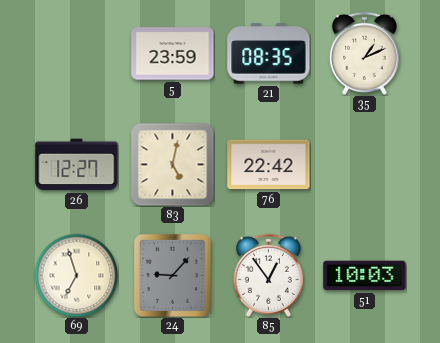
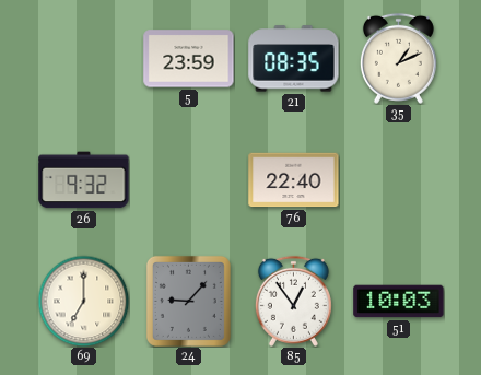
26: 12:27 -> 9:32 (84, 180)
83: 5:02 -> none (172, 164)
76: 22:42 -> 22:40 (294, 180)
69: 6:57 -> 7:00 (83, 301)
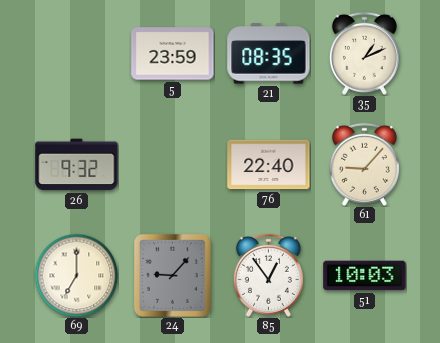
61: none -> 9:07 (364, 164)
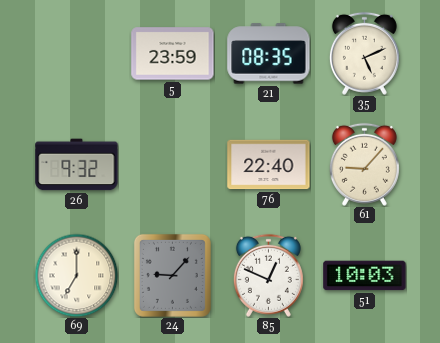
35: 1:11 -> 5:11 (364, 53)
85: 12:54 -> 12:49 (268, 275)
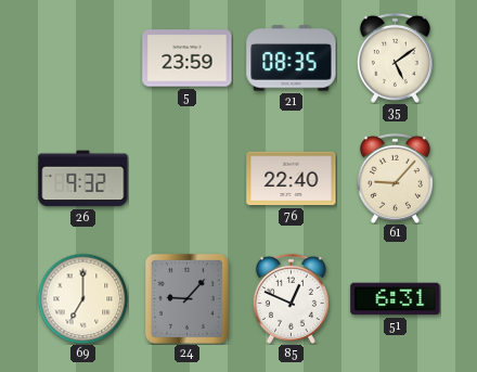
35: 5:11 -> 5:09 (395, 57)
51: 10:03 -> 6:31 (396, 299)
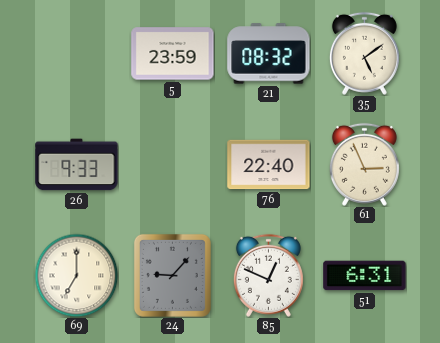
21: 08:35 -> 08:32 (269, 54)
26: 9:32 -> 9:33 (77, 165)
61: 9:07 -> 2:56 (364, 164)
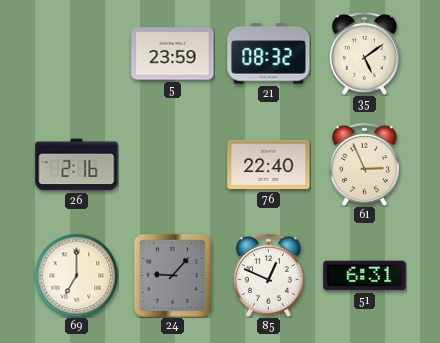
26: 9:33 -> 2:16 (77, 165)
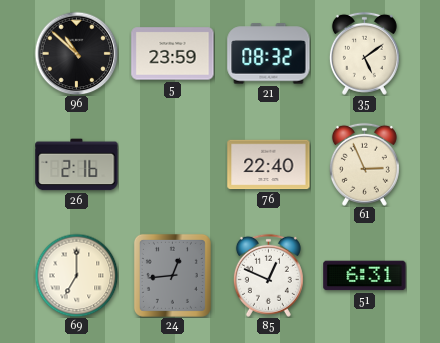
96: none -> 10:52 (76, 53)
24: 9:07 -> 12:44 (172, 275)
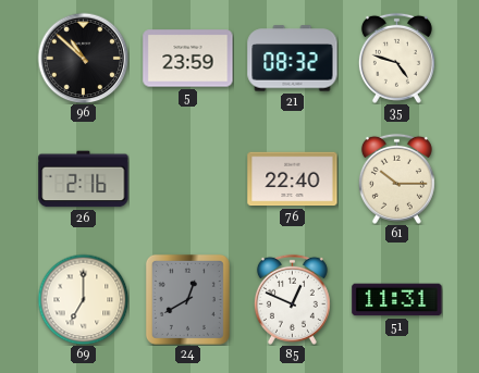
35: 5:09 -> 4:48 (396, 58)
61: 2:56 -> 10:15 (396, 178)
24: 12:44 -> 12:40 (187, 299)
51: 6:31 -> 11:31 (397, 300)
